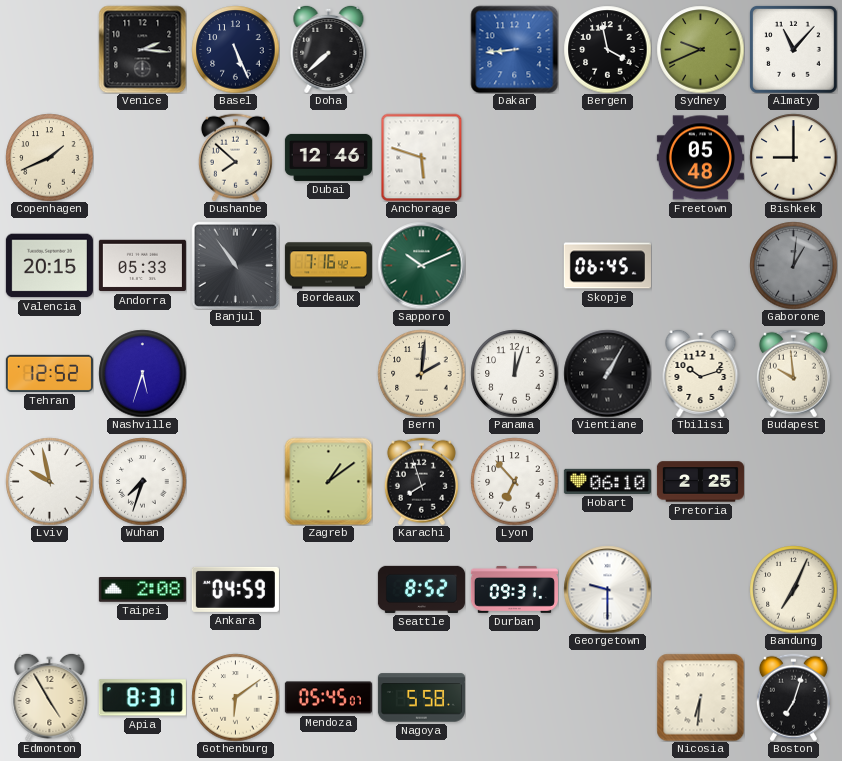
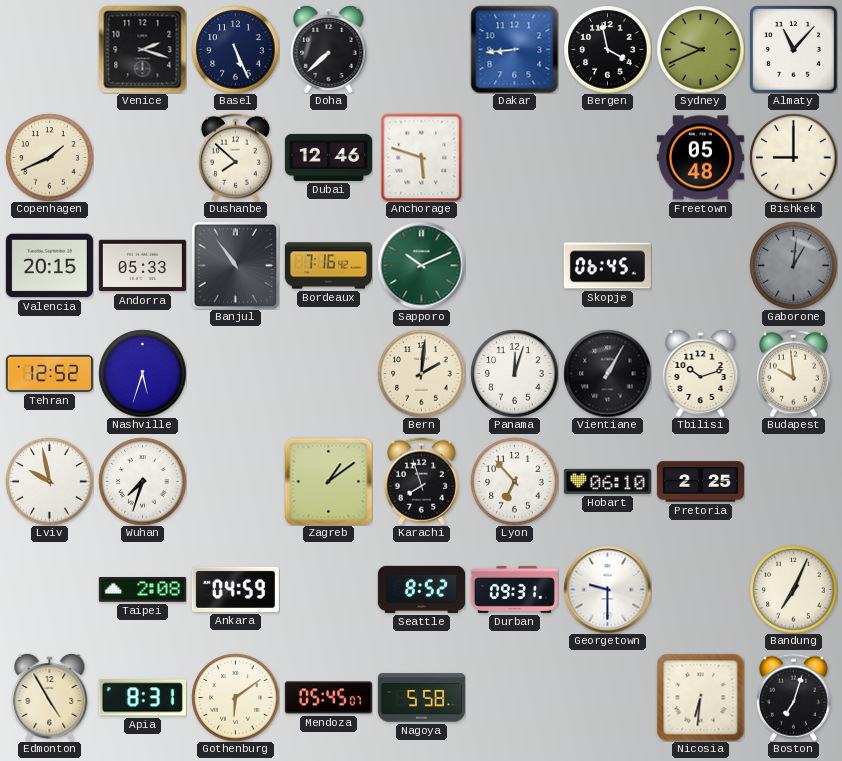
Venice: 2:16 -> 2:18 (142, 49)
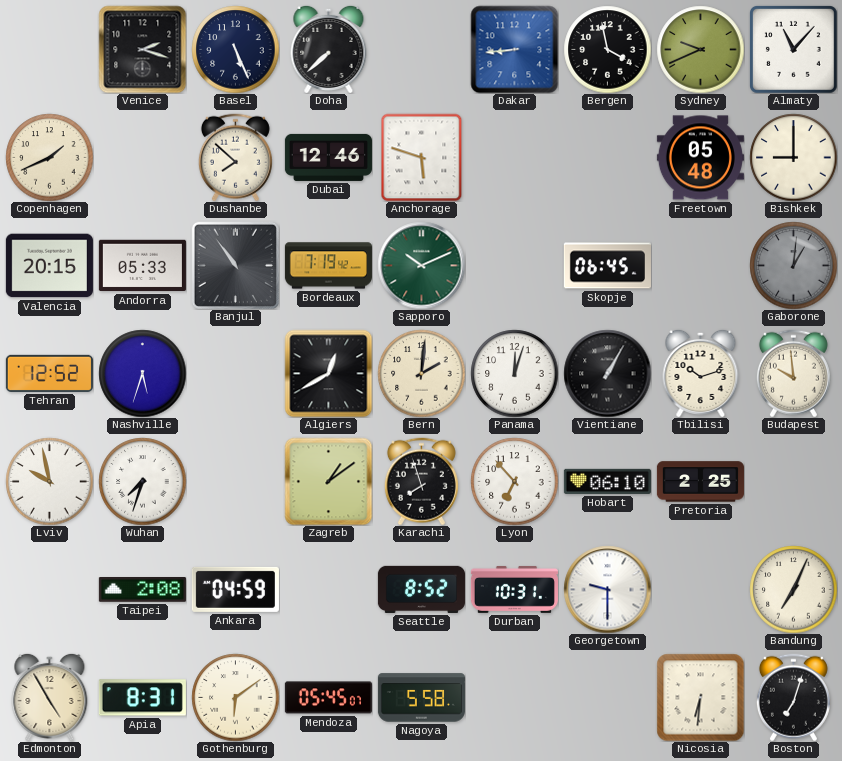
Bordeaux: 7:16 -> 7:19 (328, 266)
Algiers: none -> 12:40 (328, 373)
Durban: 09:31 -> 10:31 (514, 589)
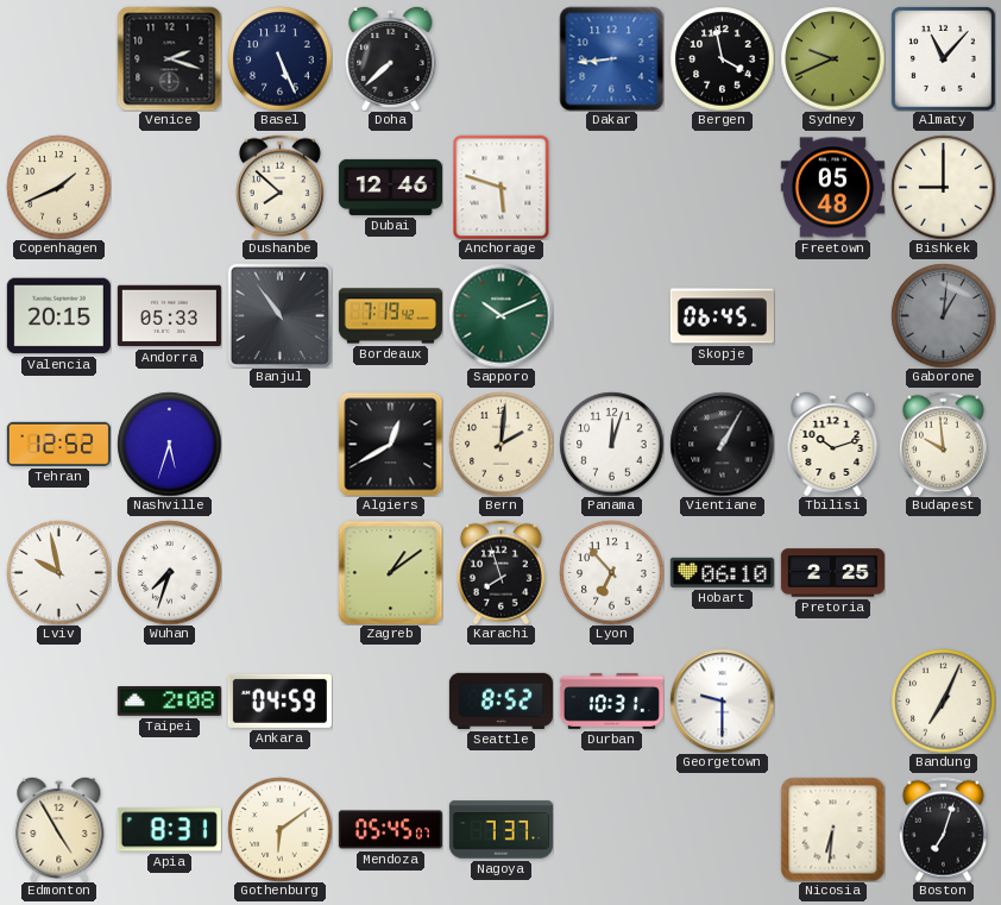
Nagoya: 5:58 -> 7:37 (501, 830)
